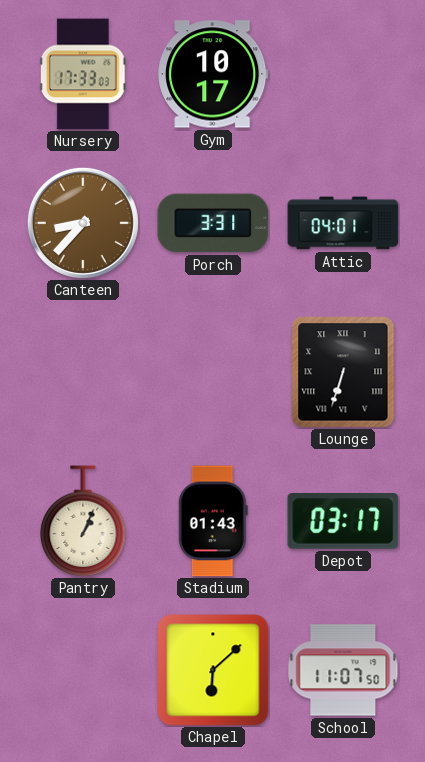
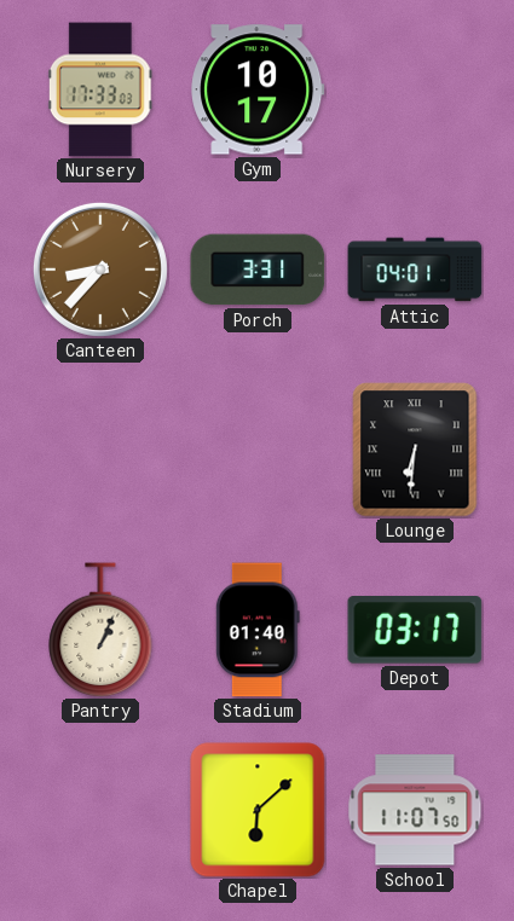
Lounge: 6:33 -> 6:31 (415, 450)
Stadium: 01:43 -> 01:40 (258, 630)
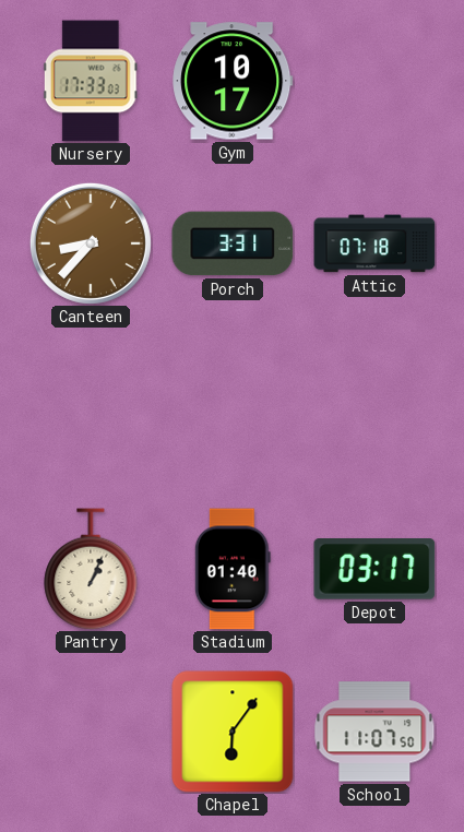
Attic: 04:01 -> 07:18 (374, 243)
Lounge: 6:31 -> none (415, 450)
Chapel: 6:08 -> 6:06 (233, 732)
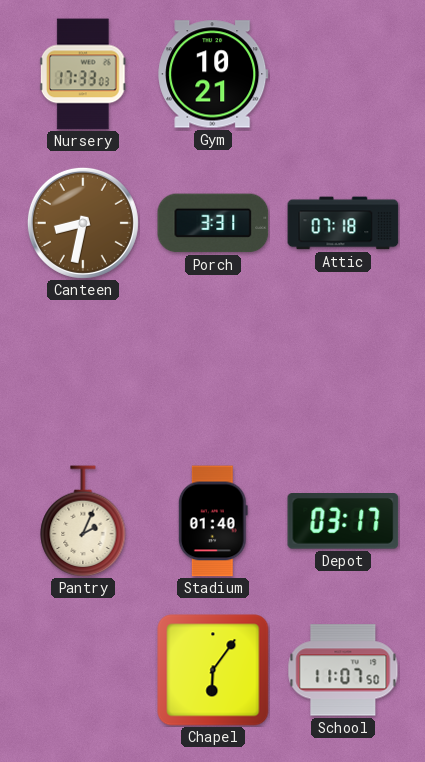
Gym: 10:17 -> 10:21 (213, 74)
Canteen: 8:37 -> 8:32 (83, 223)
Pantry: 1:04 -> 2:04 (83, 521)
